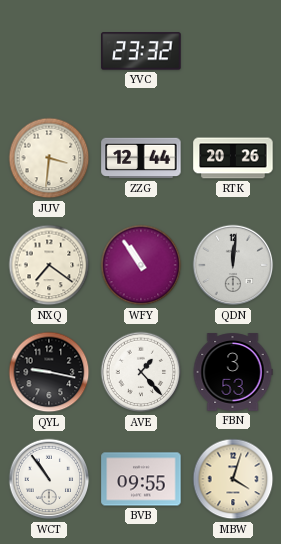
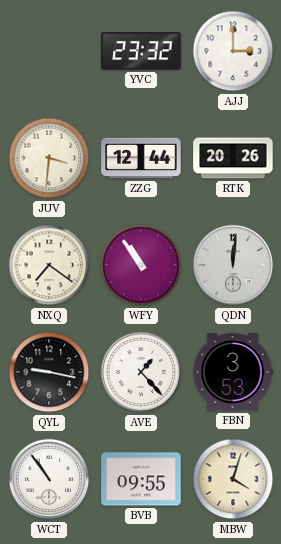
AJJ: none -> 3:00 (233, 51)
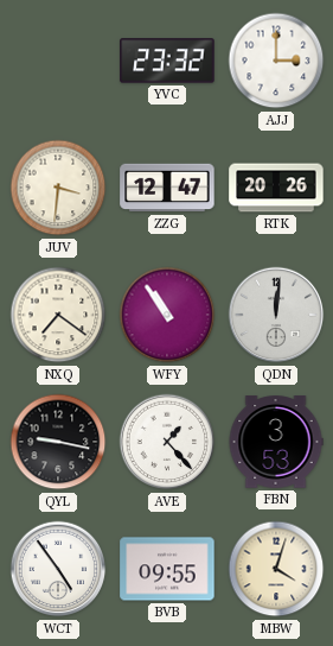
ZZG: 12:44 -> 12:47 (167, 188)
WCT: 10:54 -> 4:54 (58, 569)
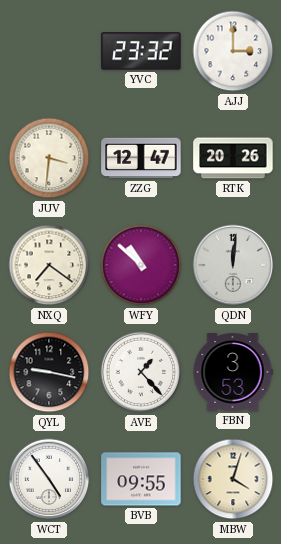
WFY: 10:54 -> 10:52 (141, 265)
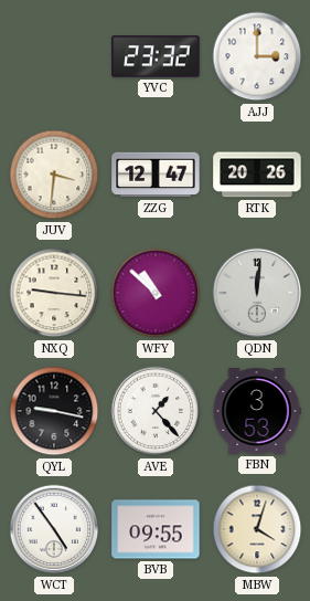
NXQ: 7:21 -> 9:16 (54, 293)
